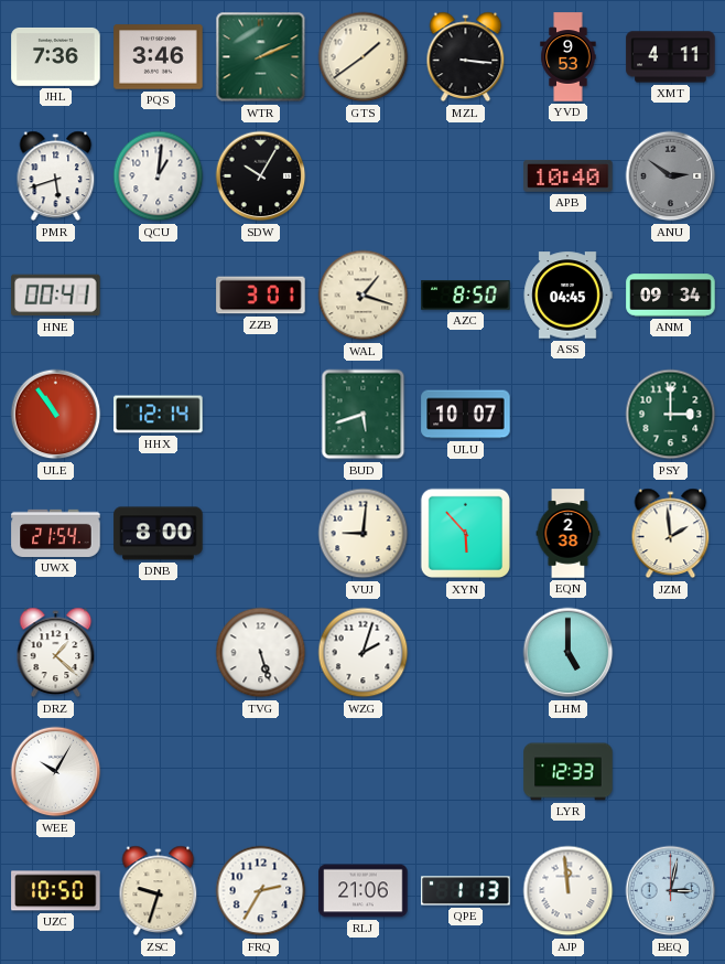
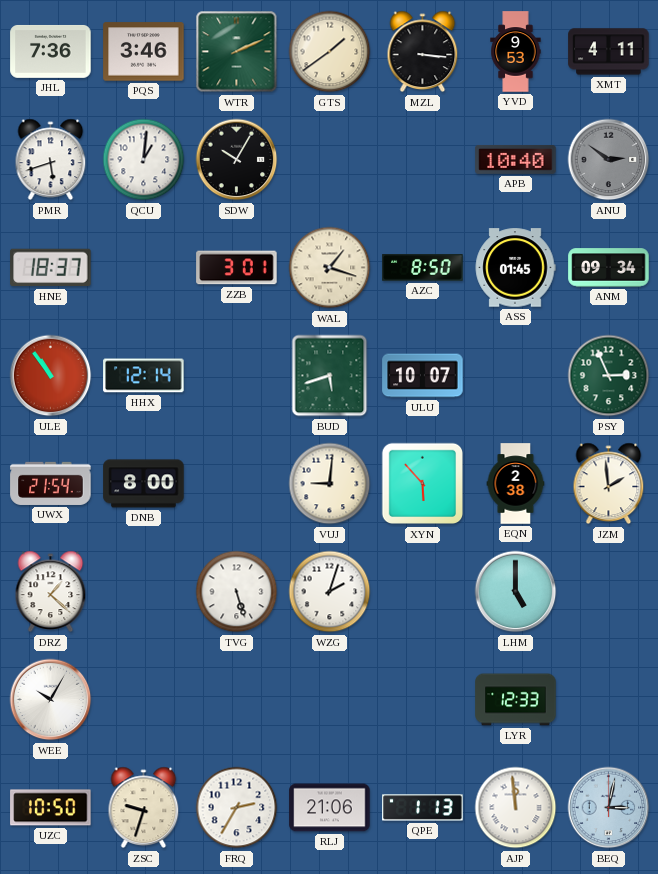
HNE: 00:41 -> 18:37 (51, 268)
ASS: 04:45 -> 01:45 (515, 268)
PSY: 3:00 -> 2:56 (609, 376)
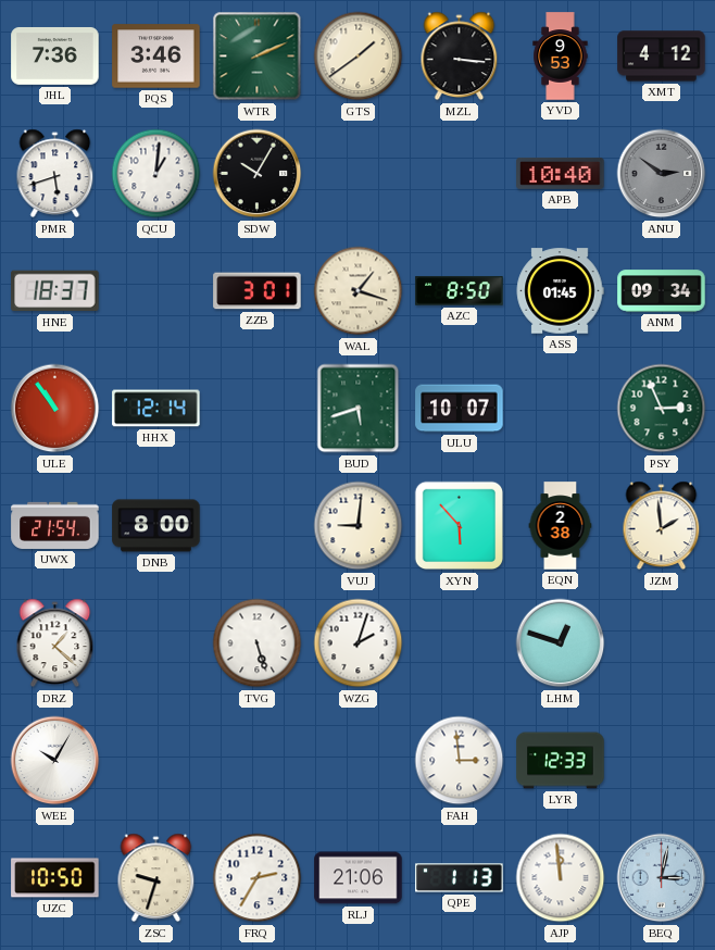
XMT: 4:11 -> 4:12 (662, 57)
LHM: 5:00 -> 12:48 (561, 643)
FAH: none -> 2:59 (460, 761)
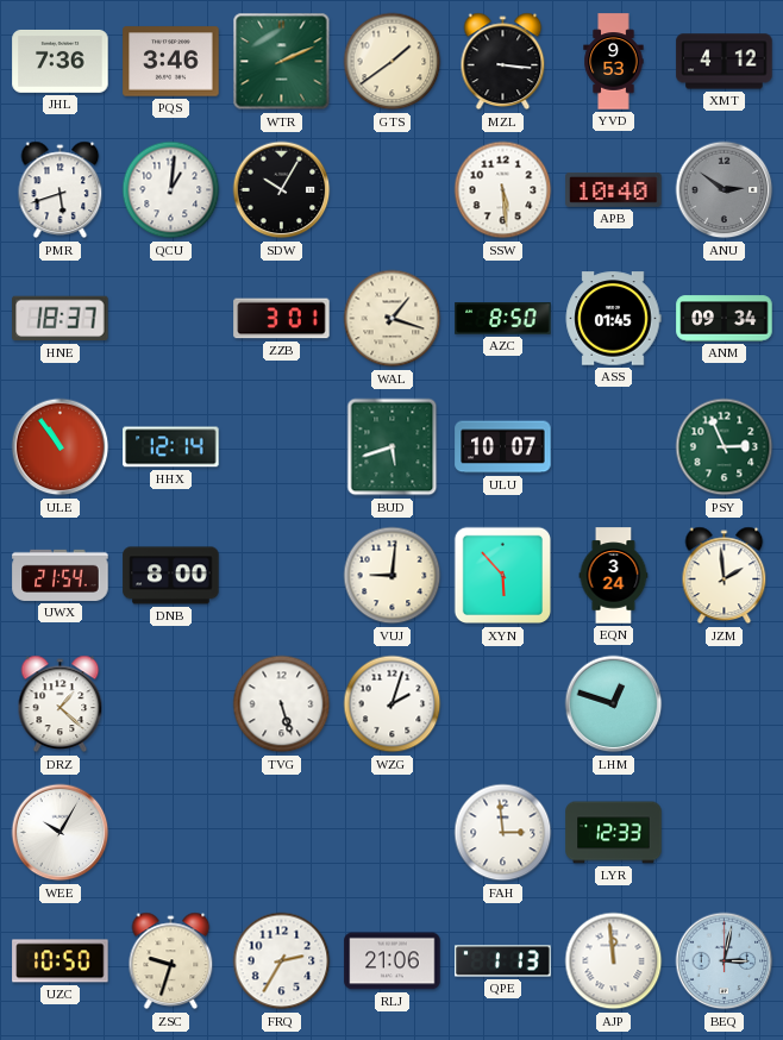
SSW: none -> 5:29 (503, 190)
EQN: 2:38 -> 3:24 (614, 576)
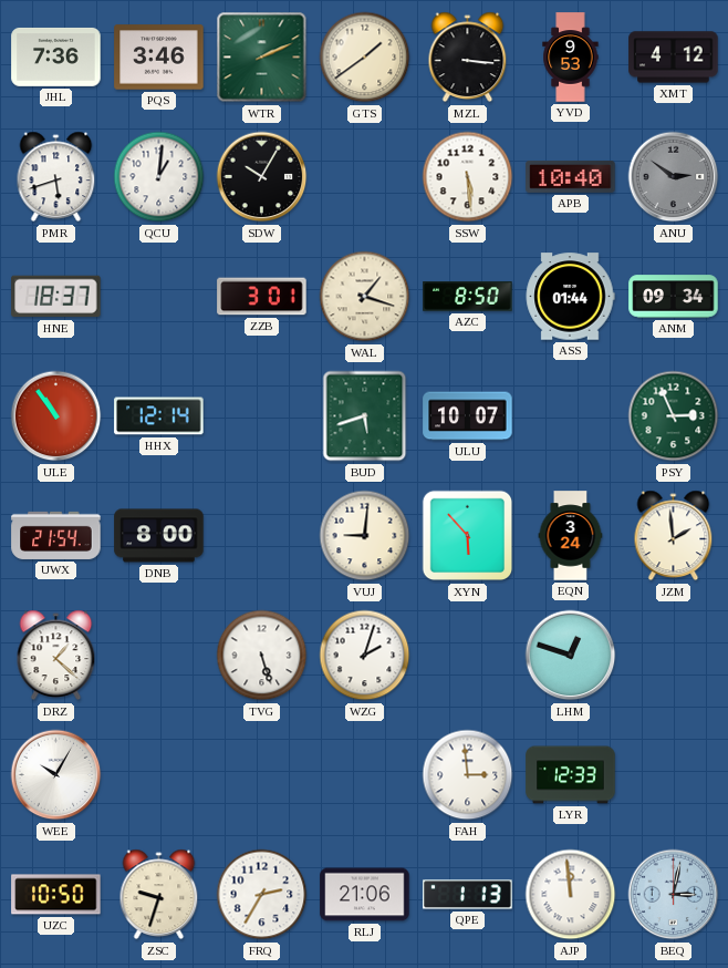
ASS: 01:45 -> 01:44 (570, 297)
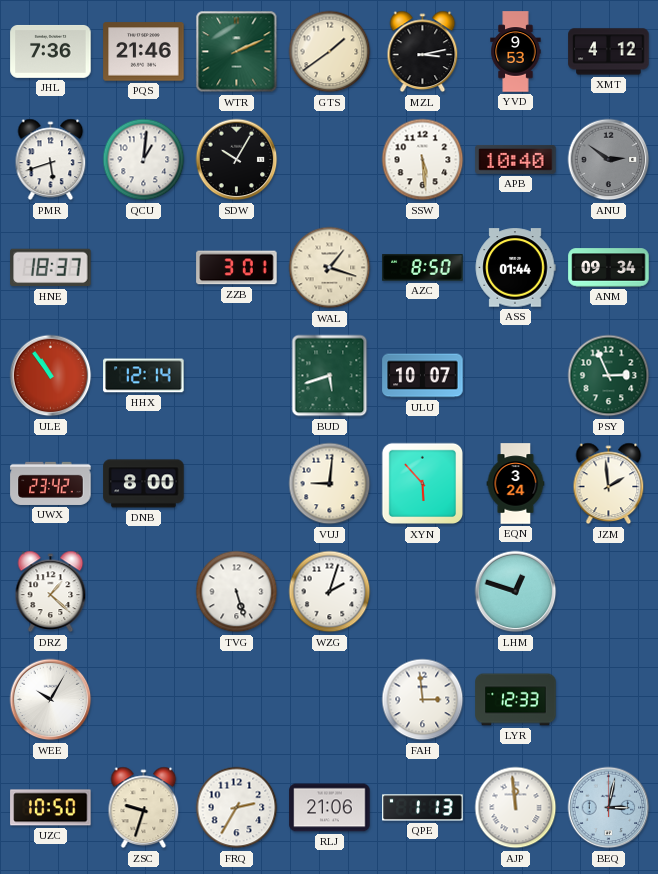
PQS: 3:46 -> 21:46 (144, 52)
MZL: 3:16 -> 3:13 (423, 52)
UWX: 21:54 -> 23:42 (51, 483)
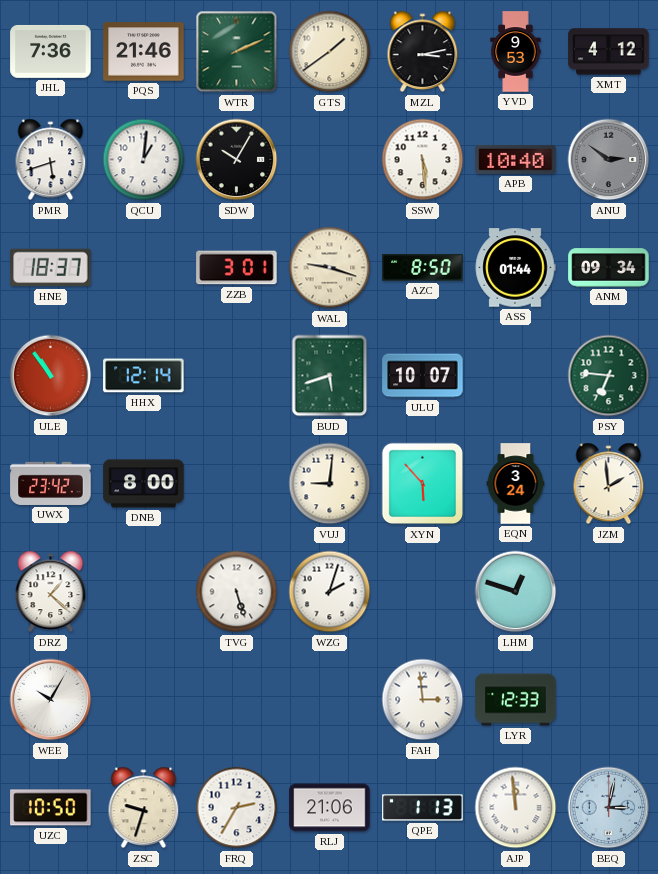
WAL: 1:18 -> 9:18 (330, 268)
PSY: 2:56 -> 6:46 (609, 376)
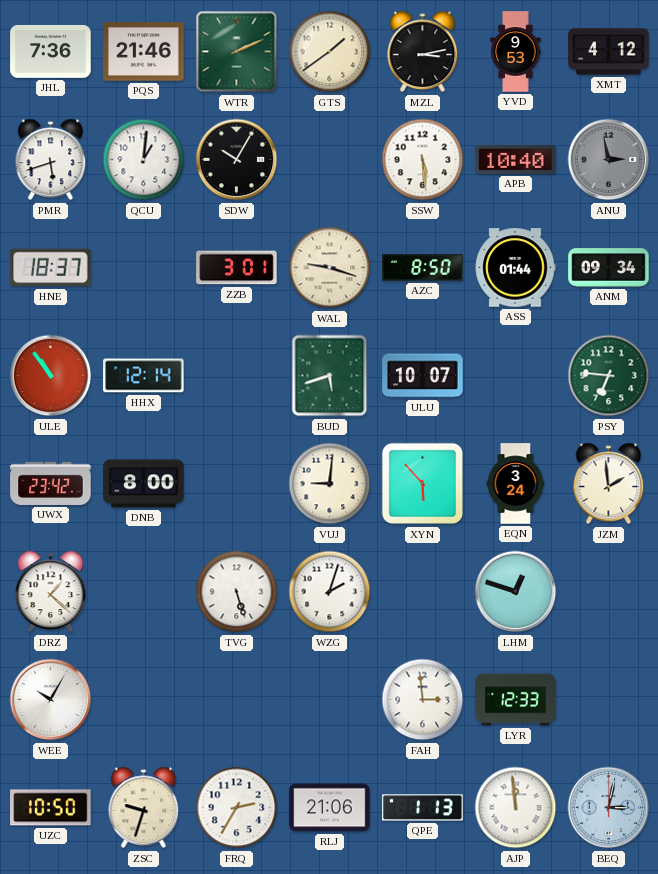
ANU: 2:51 -> 2:58 (609, 160)
